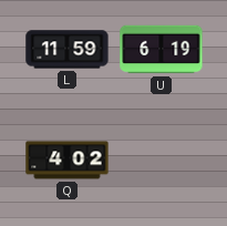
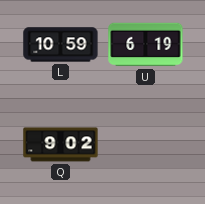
L: 11:59 -> 10:59 (61, 45)
Q: 4:02 -> 9:02 (61, 145)
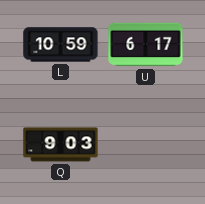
U: 6:19 -> 6:17 (146, 45)
Q: 9:02 -> 9:03 (61, 145)
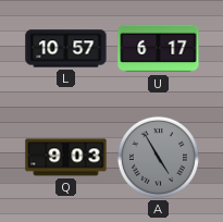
L: 10:59 -> 10:57 (66, 49)
A: none -> 4:55 (158, 157)
